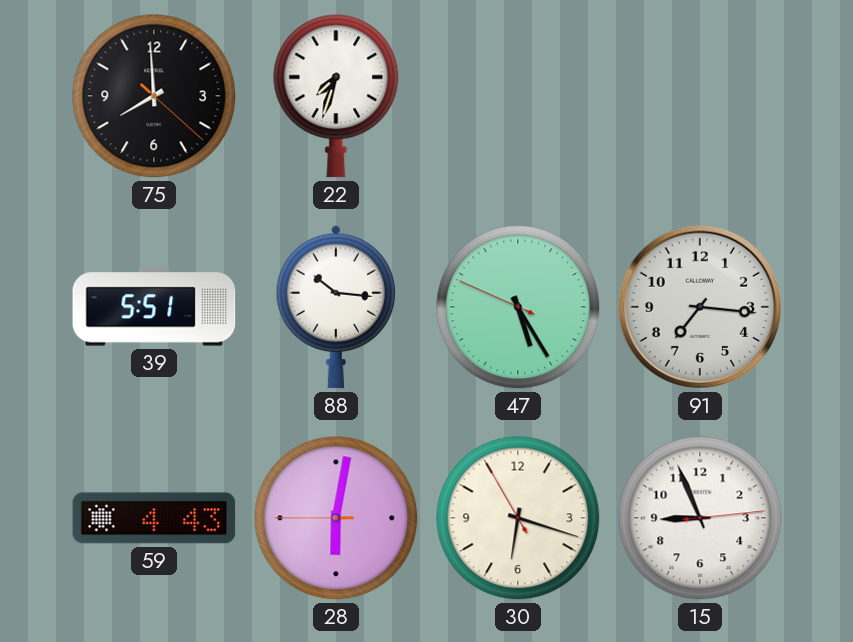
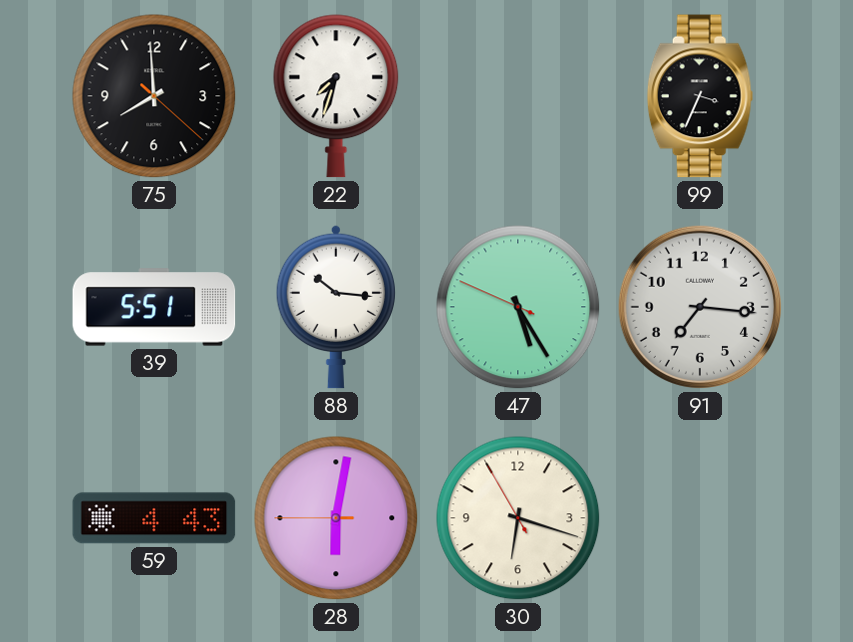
99: none -> 3:34 (700, 96)
15: 8:56 -> none (700, 518)
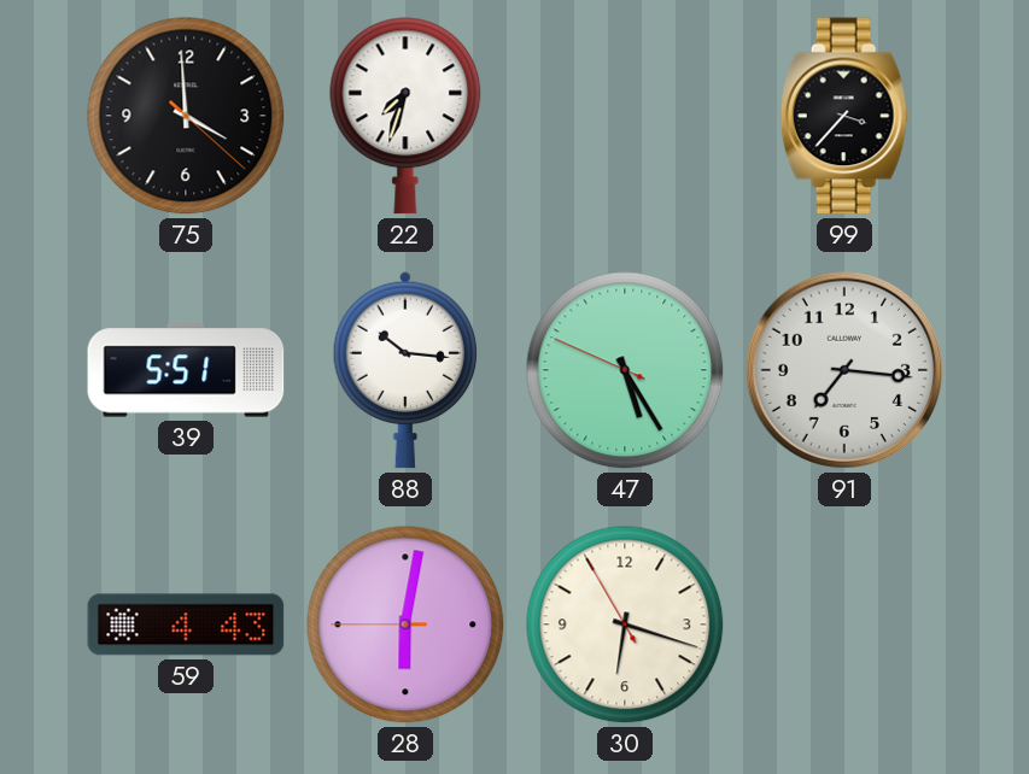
75: 7:59 -> 3:59 (186, 116)
99: 3:34 -> 3:37 (844, 116)
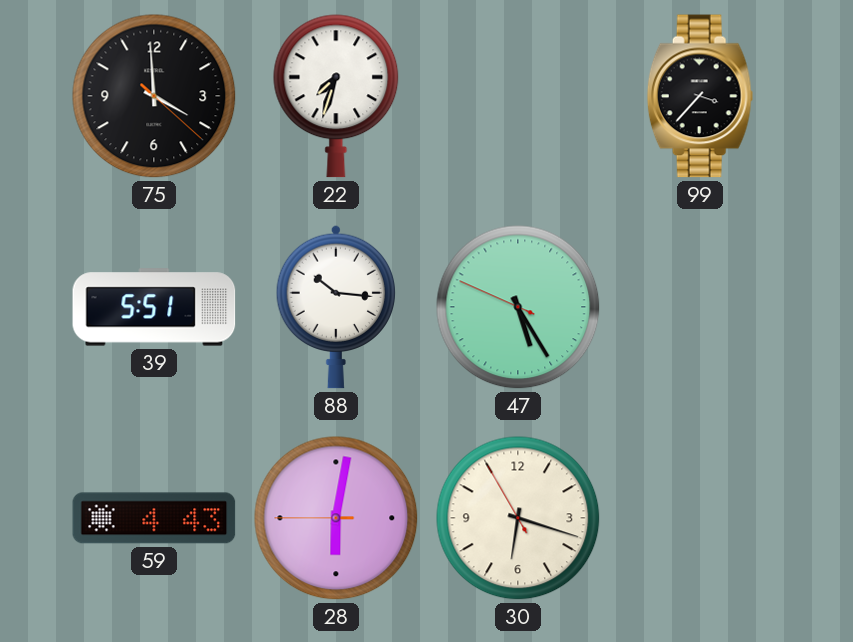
91: 7:16 -> none (844, 370)
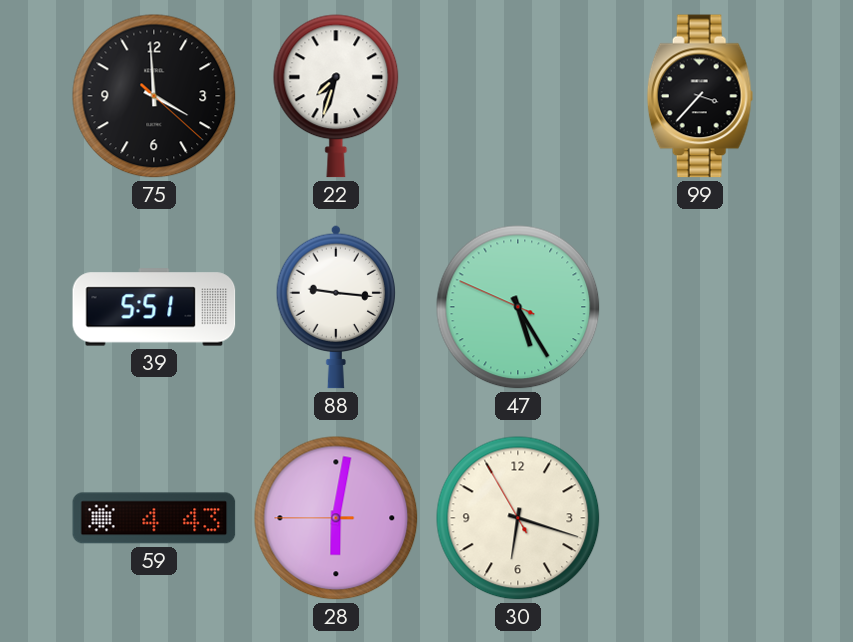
88: 10:16 -> 9:16 (336, 307)
